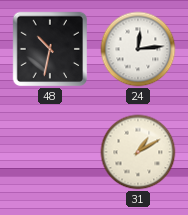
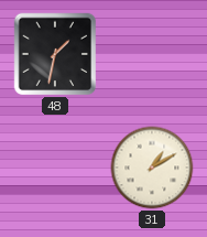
48: 10:32 -> 1:32 (55, 54)
24: 12:14 -> none (138, 49)
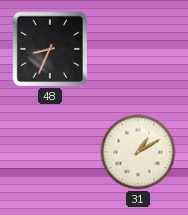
48: 1:32 -> 8:34 (50, 49)
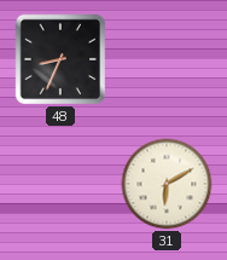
31: 1:10 -> 6:10 (167, 184)
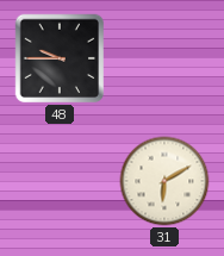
48: 8:34 -> 9:45 (60, 58)
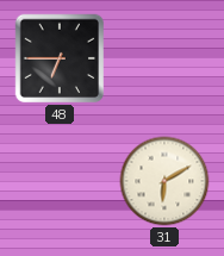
48: 9:45 -> 6:45 (60, 58)
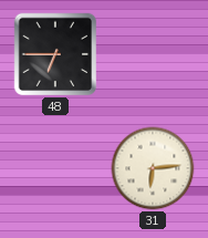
31: 6:10 -> 6:14 (153, 168)
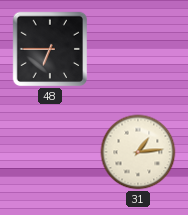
31: 6:14 -> 1:14 (138, 152)
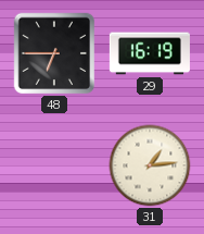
29: none -> 16:19 (150, 53)
